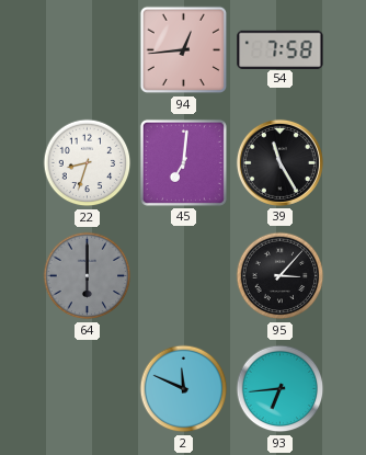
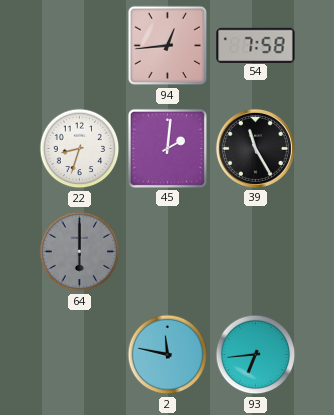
45: 7:01 -> 2:01 (167, 148)
95: 3:07 -> none (281, 276)
2: 11:49 -> 11:47 (168, 355)
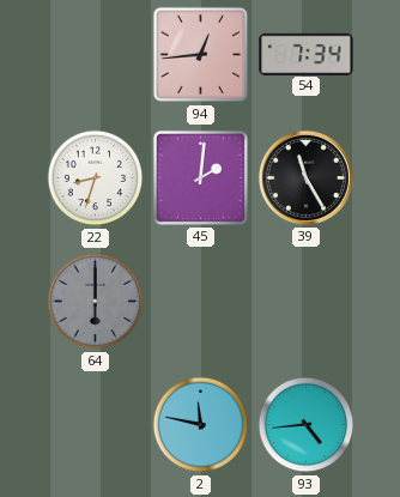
54: 7:58 -> 7:34 (307, 54)
93: 6:44 -> 4:44 (307, 425)
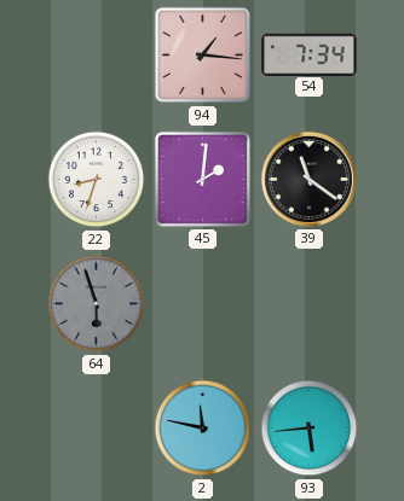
94: 12:44 -> 1:16 (203, 56)
39: 11:25 -> 11:21 (308, 179)
64: 6:00 -> 5:57 (97, 304)
93: 4:44 -> 5:44 (310, 429)
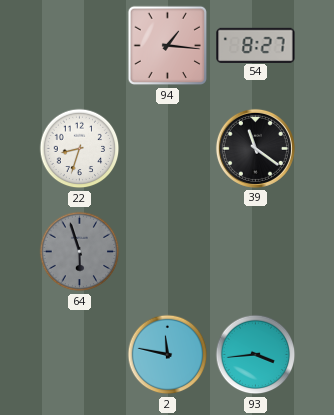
54: 7:34 -> 8:27 (256, 45)
45: 2:01 -> none (202, 179)
93: 5:44 -> 3:44 (256, 355)
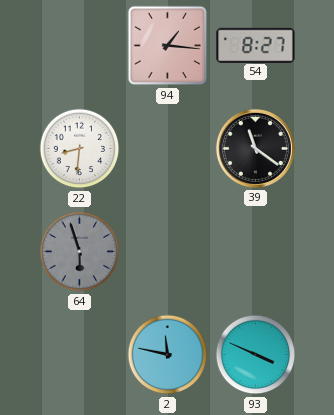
22: 8:33 -> 8:31 (80, 149)
93: 3:44 -> 3:49 (256, 355)
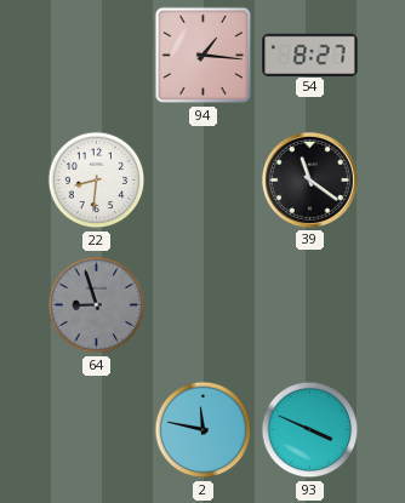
64: 5:57 -> 8:57 (97, 305)
